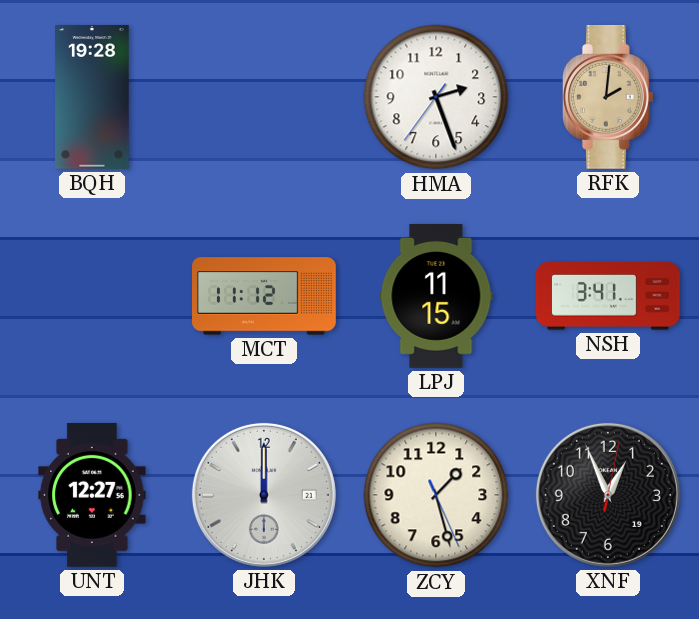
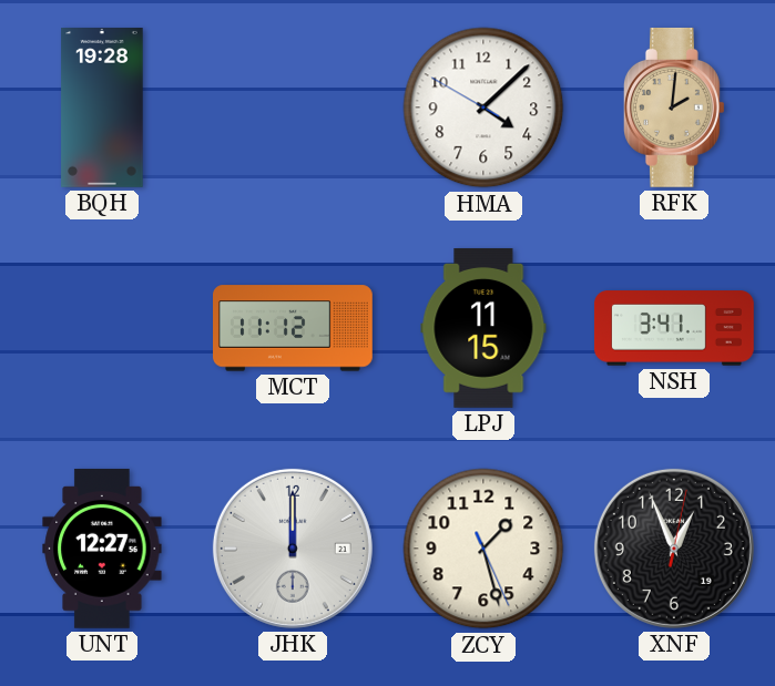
HMA: 2:26 -> 4:07 (483, 107)
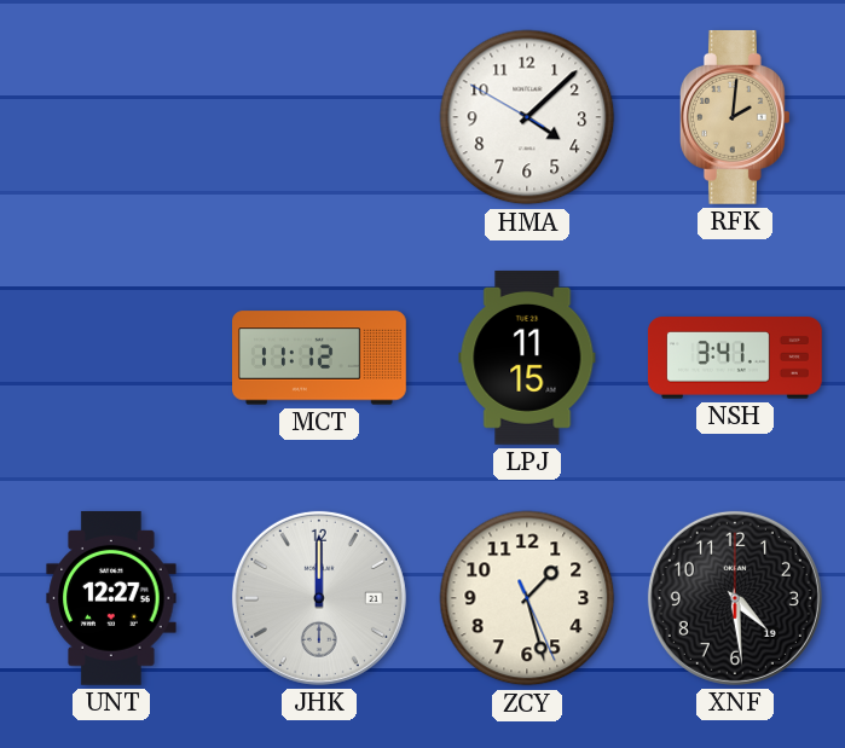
BQH: 19:28 -> none (102, 109)
XNF: 12:56 -> 4:29 (735, 598)
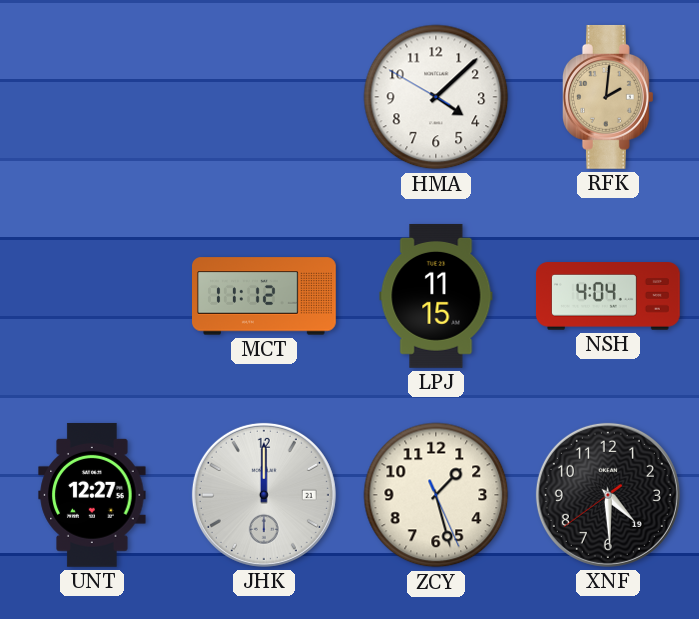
NSH: 3:41 -> 4:04 (608, 296)
XNF: 4:29:00 -> 4:29:39 (608, 495)
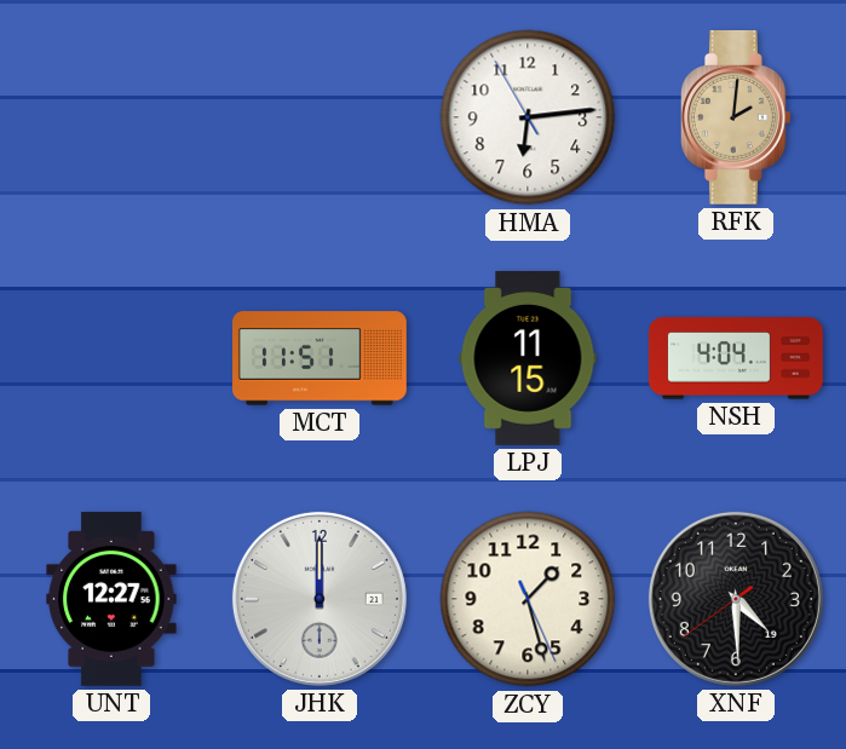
HMA: 4:07 -> 6:13 (528, 117)
MCT: 11:12 -> 11:51 (321, 358)
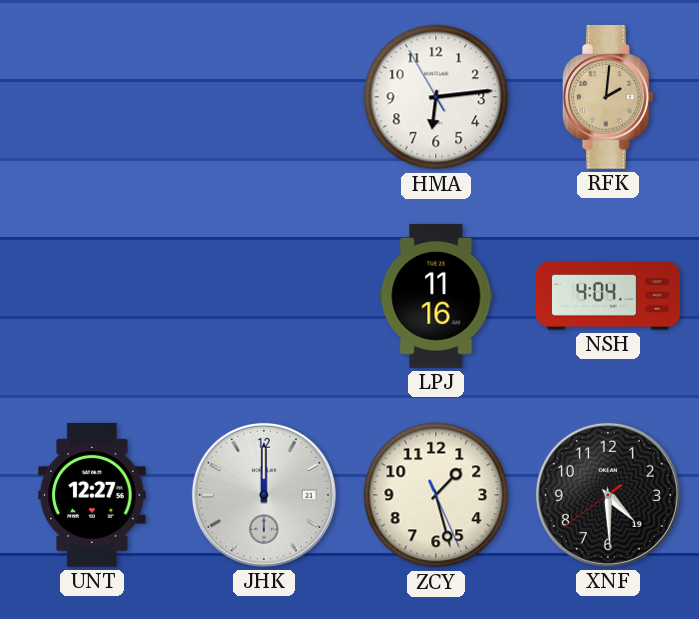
MCT: 11:51 -> none (321, 358)
LPJ: 11:15 -> 11:16 (436, 296)
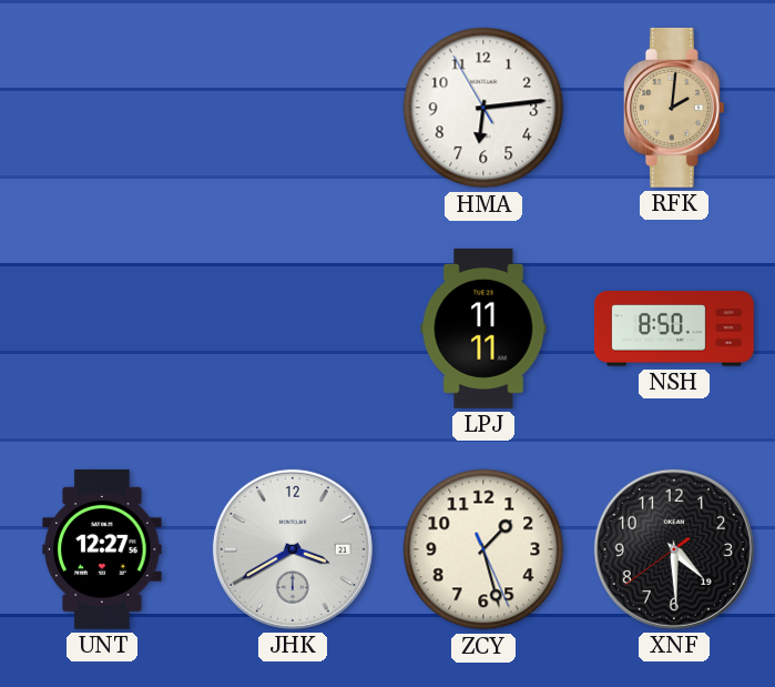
LPJ: 11:16 -> 11:11 (483, 329)
NSH: 4:04 -> 8:50 (674, 329)
JHK: 12:00 -> 3:40 (293, 549)
